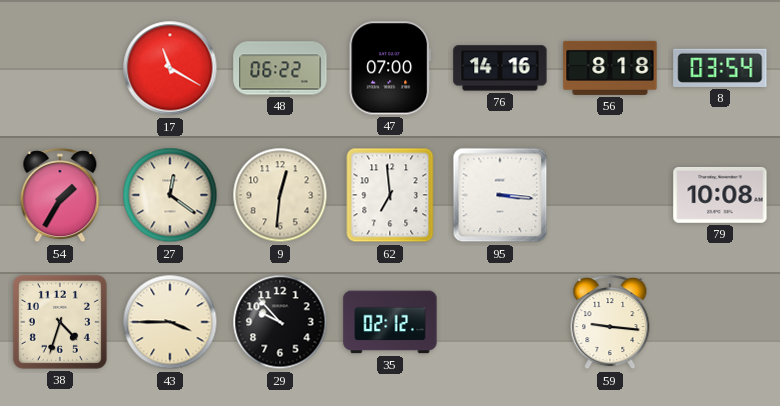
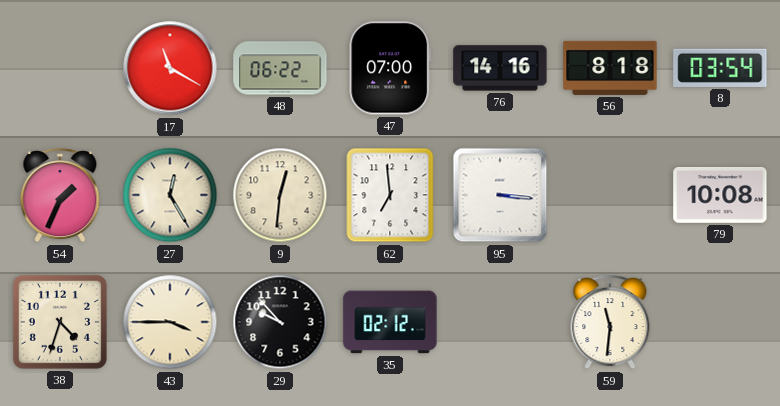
54: 1:35 -> 1:34 (60, 196)
27: 12:21 -> 12:25 (170, 195)
59: 9:16 -> 11:31 (610, 323)
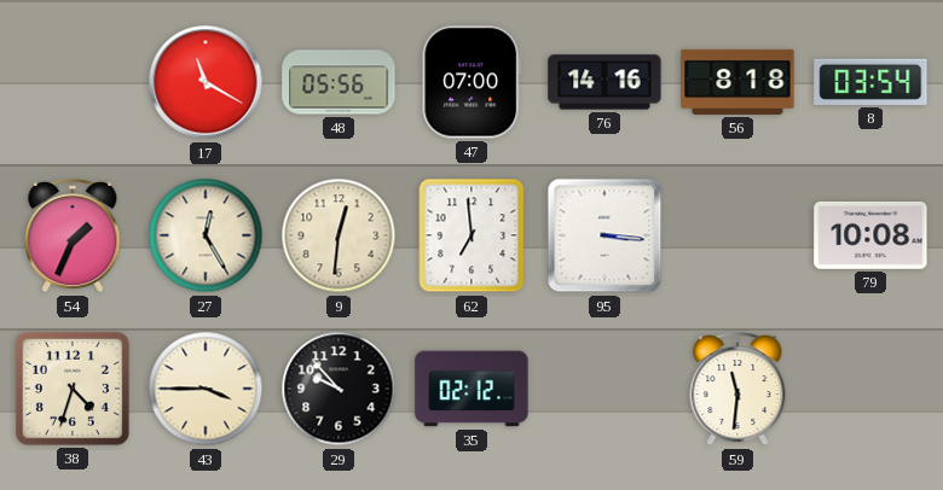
48: 06:22 -> 05:56 (339, 82)
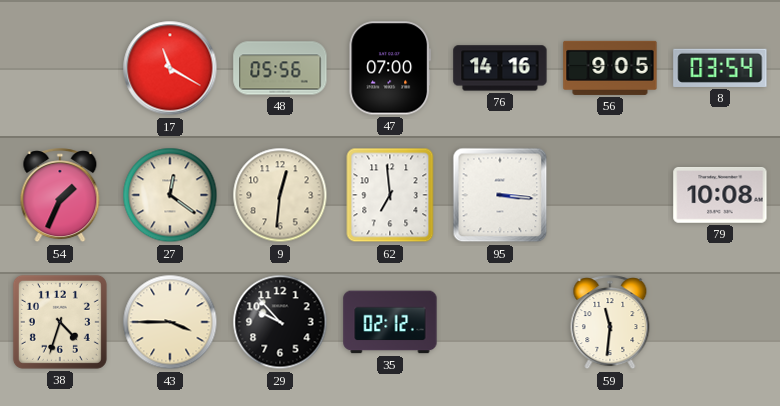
56: 8:18 -> 9:05 (610, 68)
27: 12:25 -> 12:21 (170, 195)
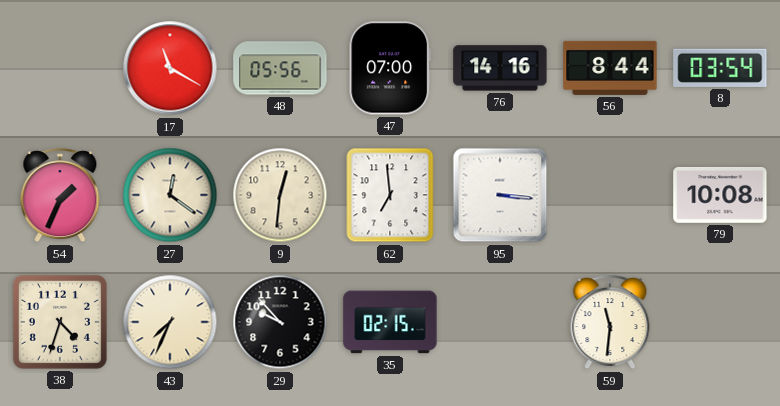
56: 9:05 -> 8:44 (610, 68)
43: 3:45 -> 7:34 (170, 322)
35: 02:12 -> 02:15 (390, 322)
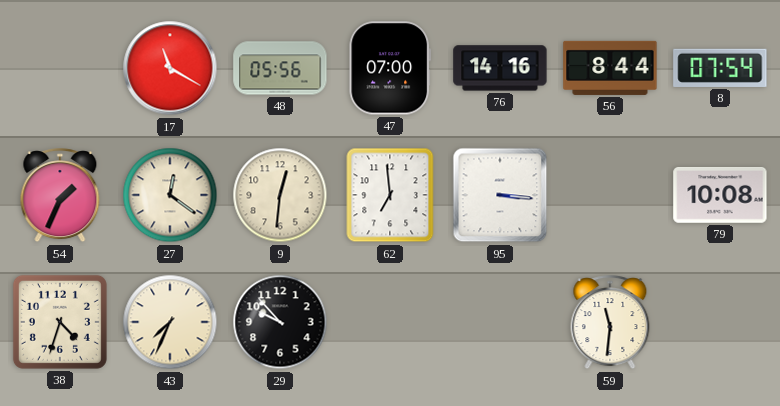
8: 03:54 -> 07:54 (720, 68)
35: 02:15 -> none (390, 322)
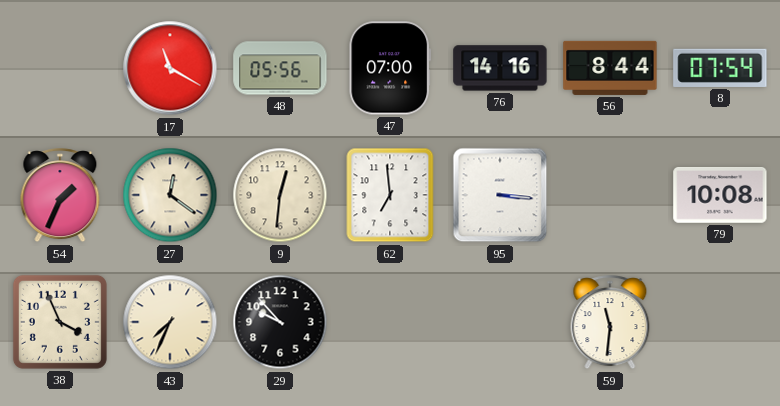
38: 4:33 -> 3:56 (60, 322)
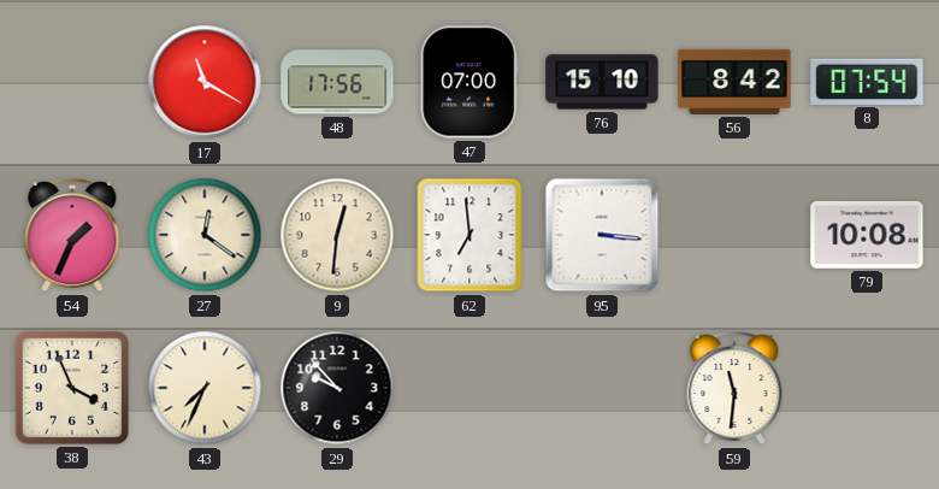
48: 05:56 -> 17:56 (337, 82)
76: 14:16 -> 15:10 (602, 82)
56: 8:44 -> 8:42 (734, 82)
